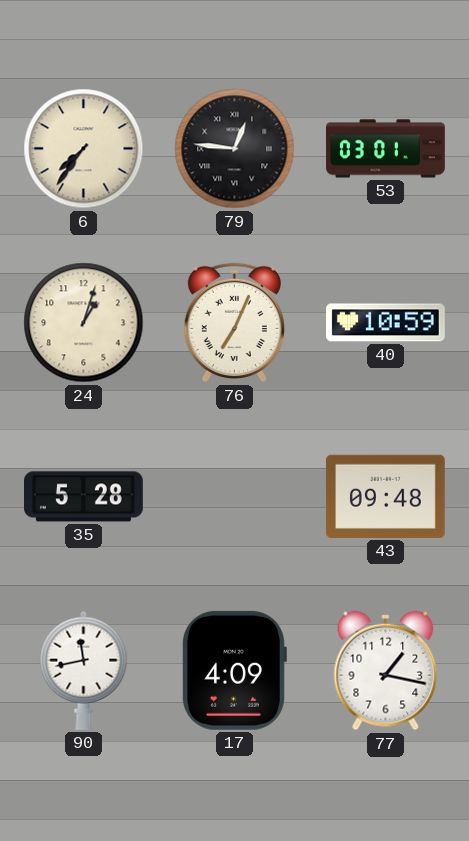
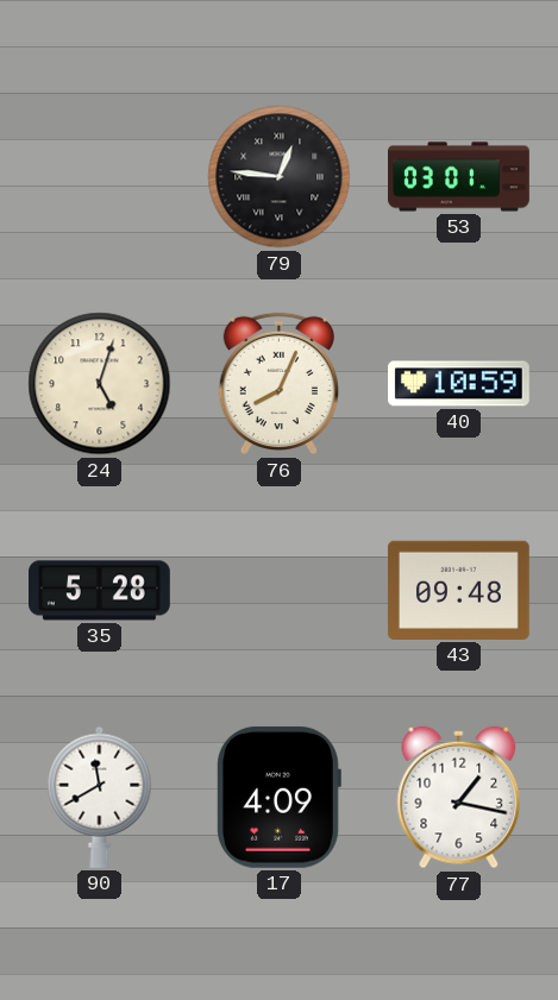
6: 7:36 -> none (84, 149)
24: 1:03 -> 5:03 (100, 384)
76: 7:04 -> 8:04 (278, 384)
90: 11:43 -> 11:40 (100, 797)
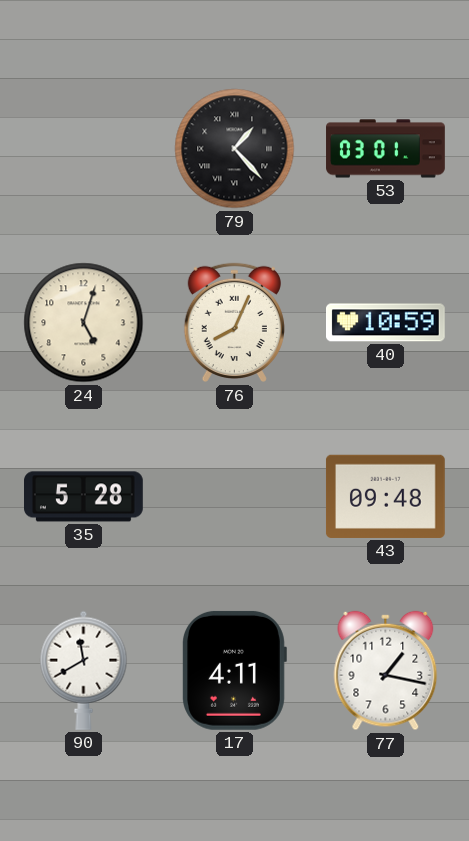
79: 12:46 -> 1:23 (235, 149)
17: 4:09 -> 4:11 (235, 670)
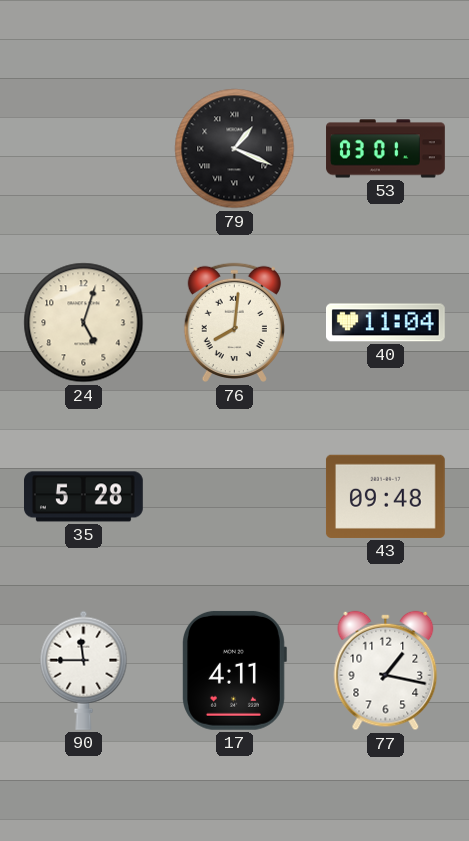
79: 1:23 -> 1:19 (235, 149)
76: 8:04 -> 8:01 (234, 323)
40: 10:59 -> 11:04 (386, 323)
90: 11:40 -> 11:45 (84, 670)
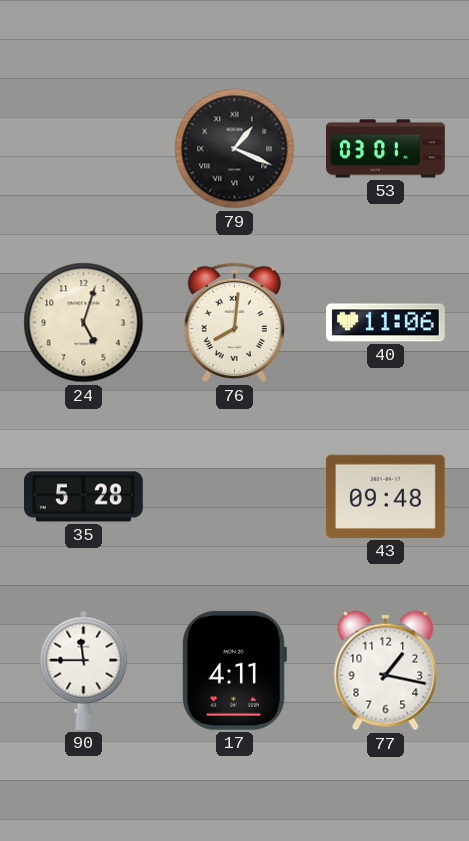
40: 11:04 -> 11:06 (386, 323)
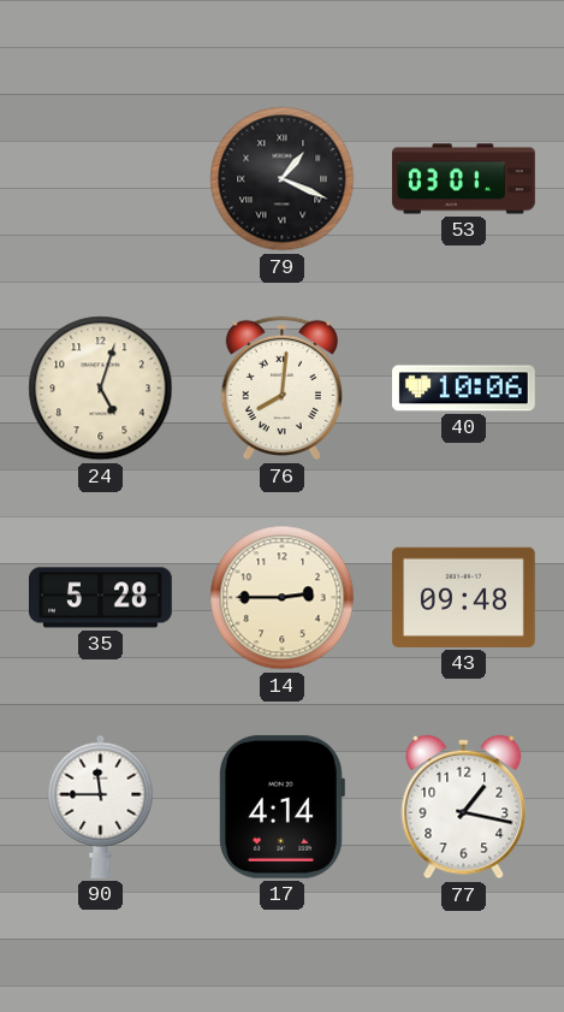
40: 11:06 -> 10:06 (464, 389)
14: none -> 2:45 (283, 598)
17: 4:11 -> 4:14 (283, 806)
